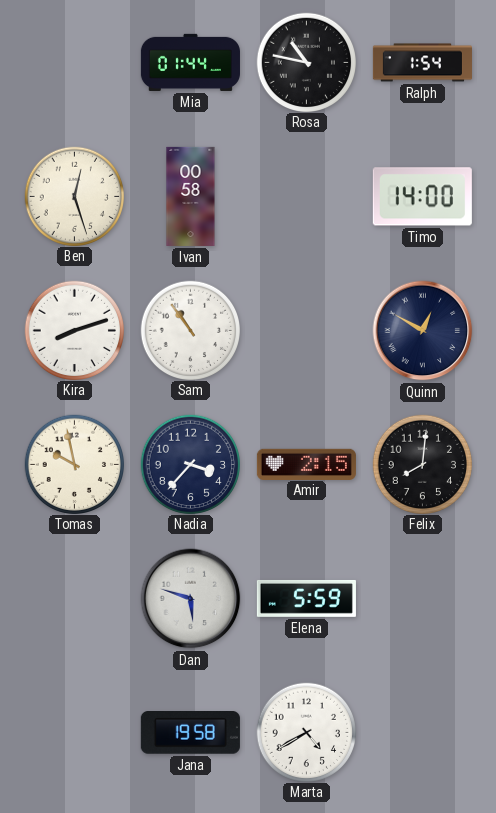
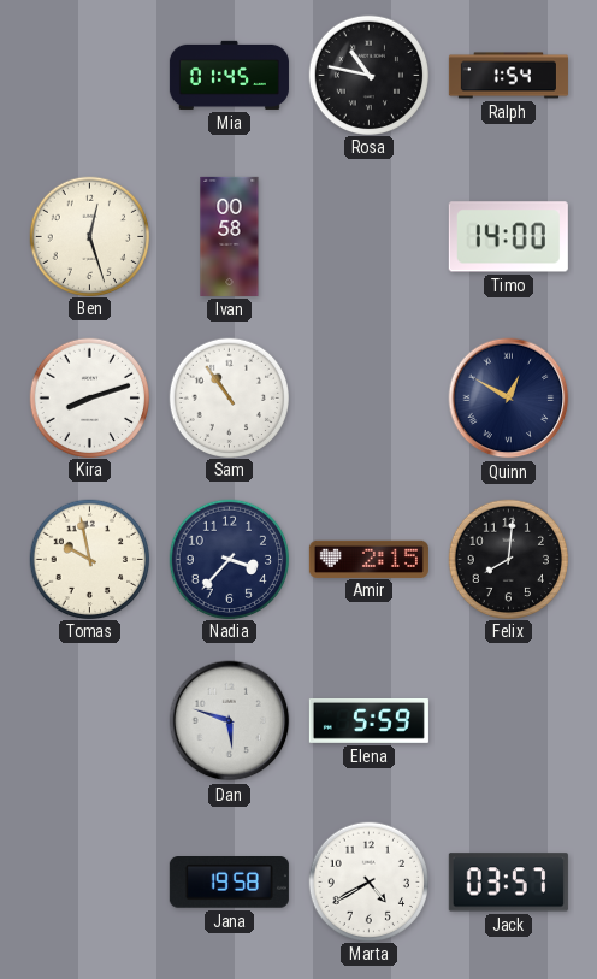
Mia: 01:44 -> 01:45 (229, 75)
Jack: none -> 03:57 (508, 883)
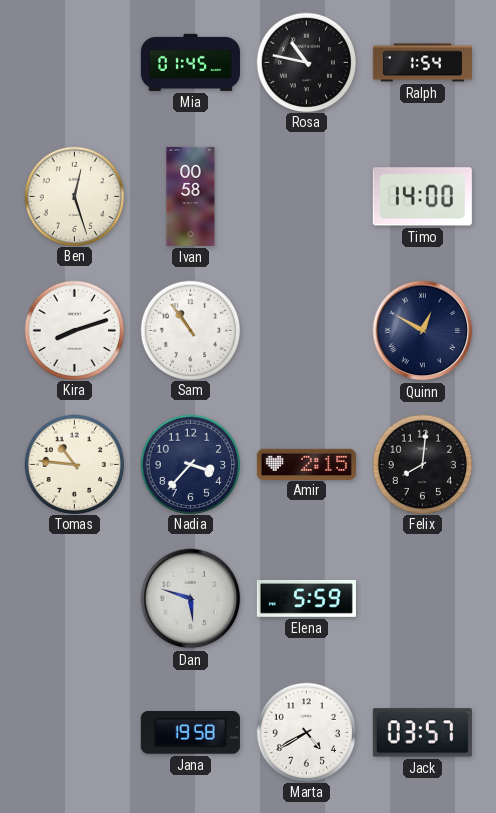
Tomas: 9:58 -> 10:46 (74, 464)
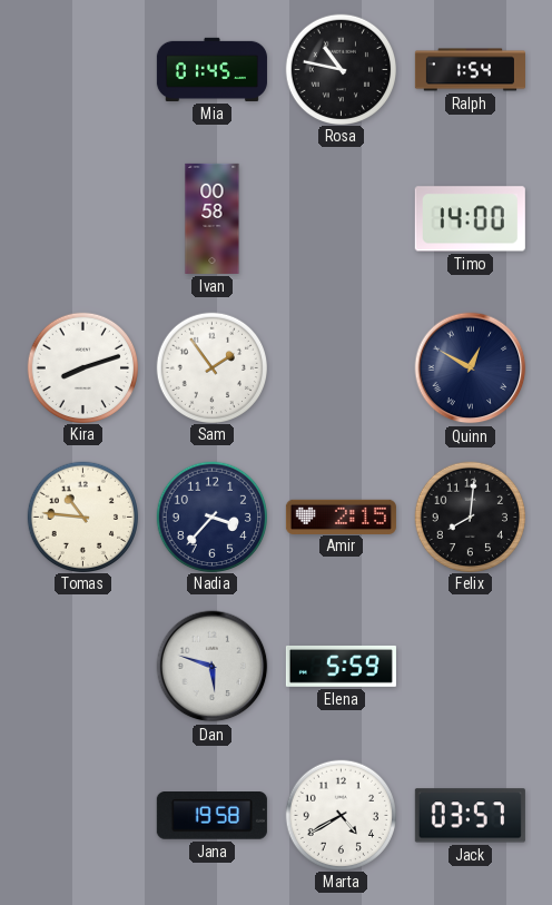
Ben: 12:27 -> none (74, 196)
Sam: 10:54 -> 1:54 (211, 367)
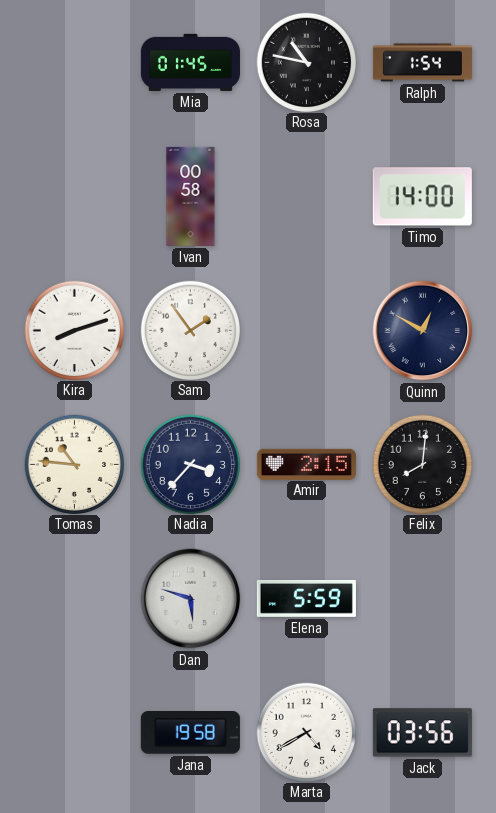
Jack: 03:57 -> 03:56 (422, 733)
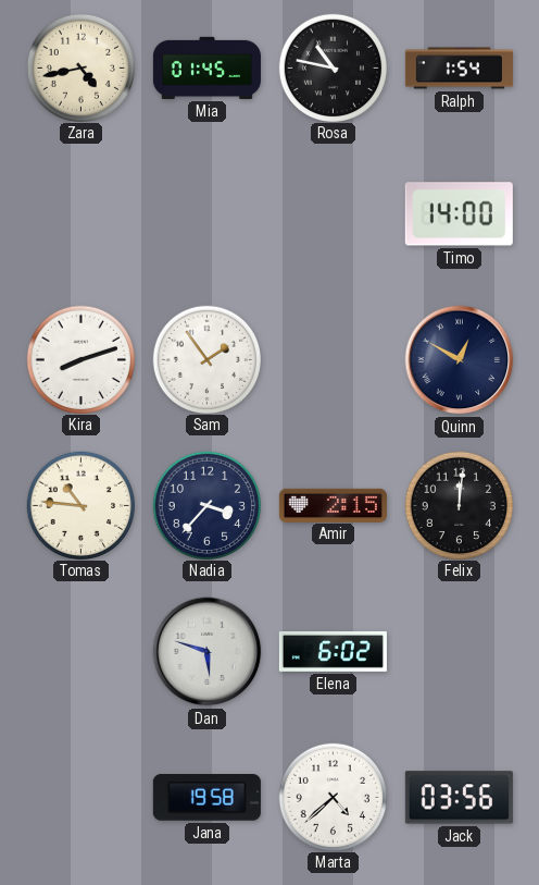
Zara: none -> 4:43 (80, 67)
Ivan: 00:58 -> none (191, 196)
Felix: 8:01 -> 12:01 (459, 505)
Elena: 5:59 -> 6:02 (333, 651)
Marta: 4:40 -> 4:38 (333, 797)
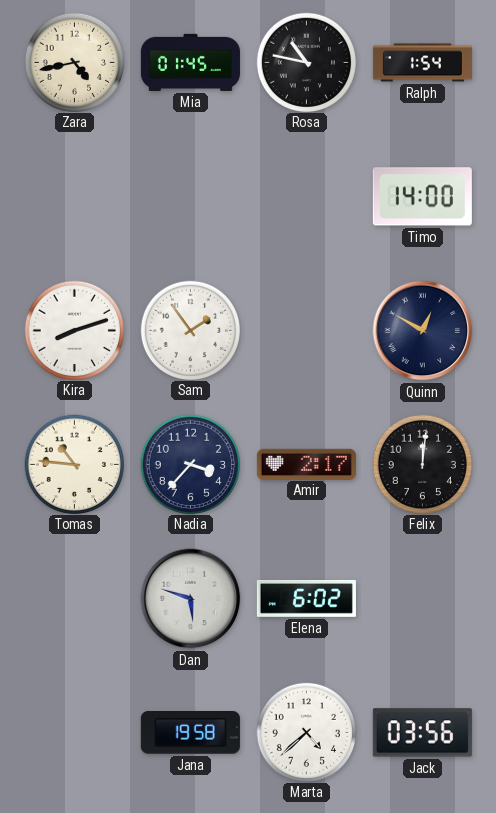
Amir: 2:15 -> 2:17 (306, 464)
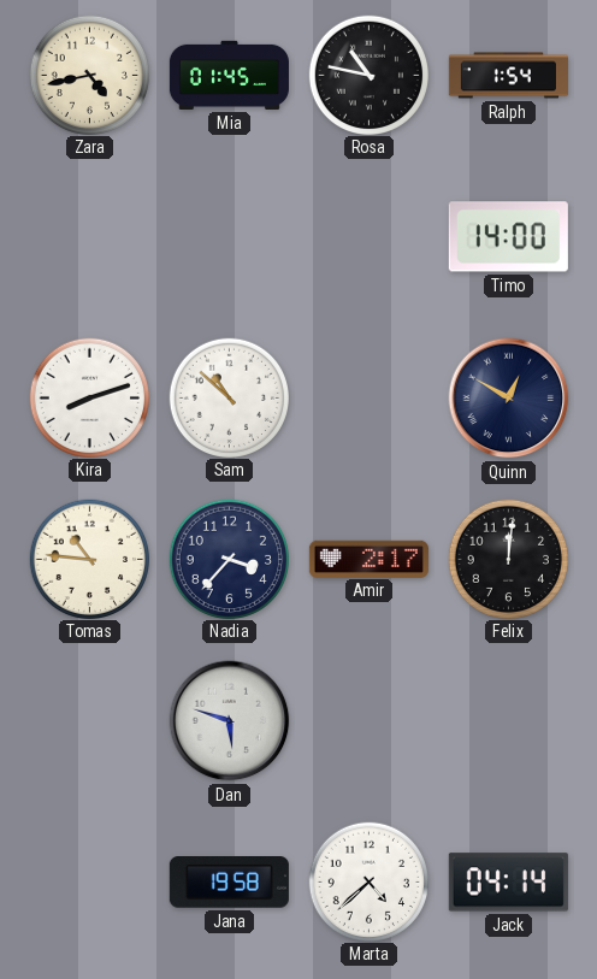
Sam: 1:54 -> 10:52 (229, 397)
Elena: 6:02 -> none (306, 598)
Jack: 03:56 -> 04:14 (508, 883)
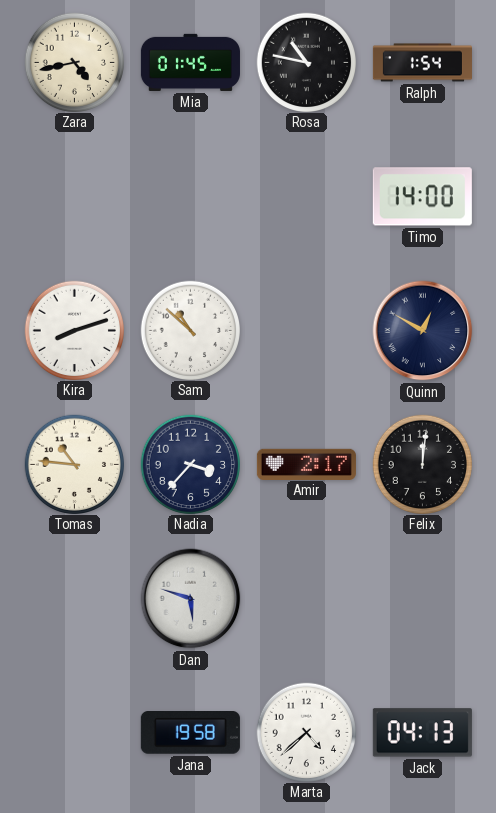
Jack: 04:14 -> 04:13 (422, 733)
